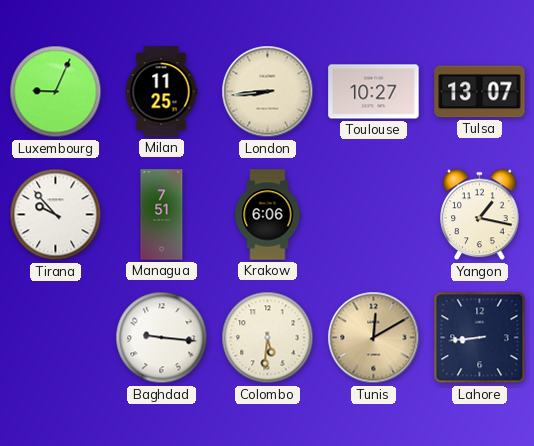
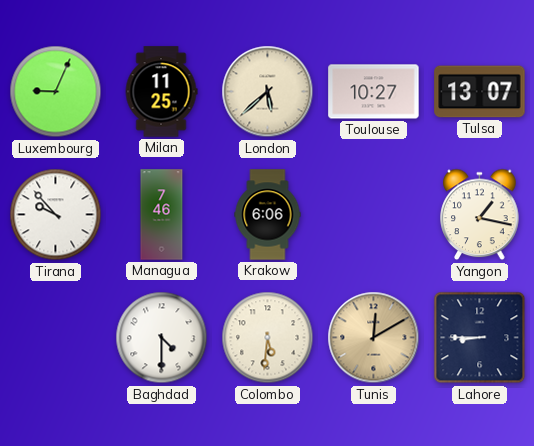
London: 8:44 -> 5:38 (268, 92)
Managua: 7:51 -> 7:46 (162, 215)
Baghdad: 9:16 -> 4:30 (162, 338)
Lahore: 8:44 -> 8:45 (480, 338)
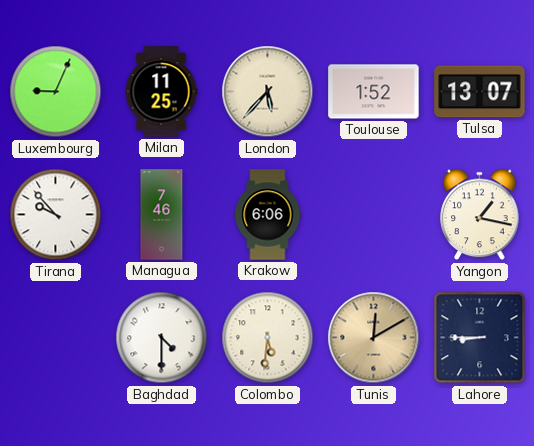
London: 5:38 -> 5:37 (268, 92)
Toulouse: 10:27 -> 1:52 (374, 92)
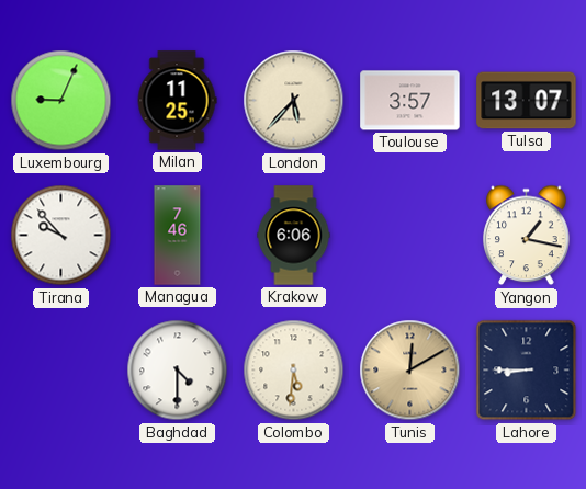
Toulouse: 1:52 -> 3:57 (410, 101)
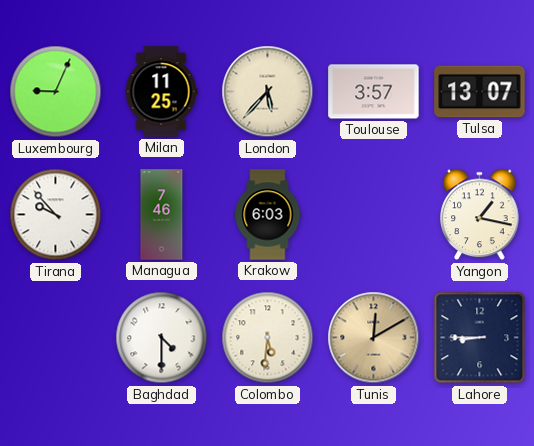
Krakow: 6:06 -> 6:03 (268, 215)
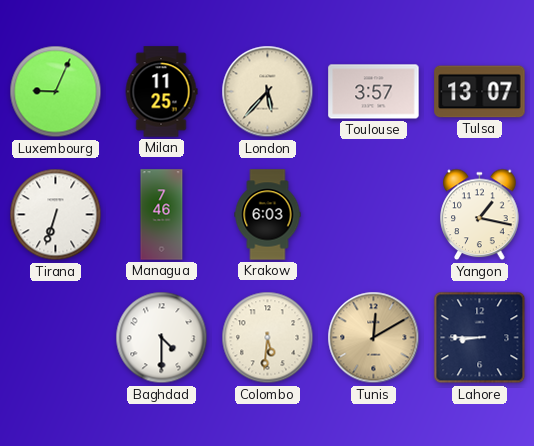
Tirana: 9:53 -> 6:33 (56, 215)
